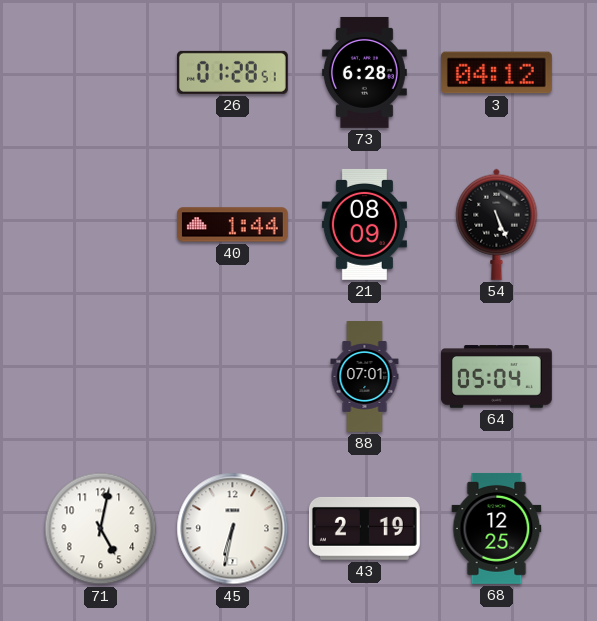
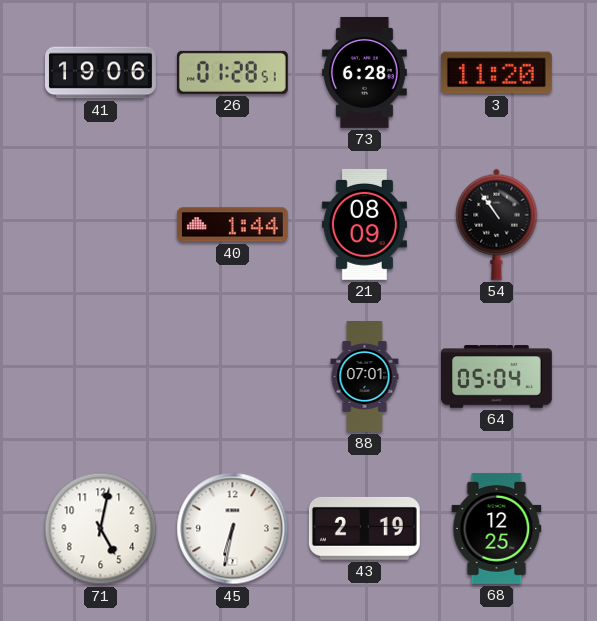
41: none -> 19:06 (101, 73)
3: 04:12 -> 11:20 (496, 73)
54: 5:26 -> 10:54 (497, 224)
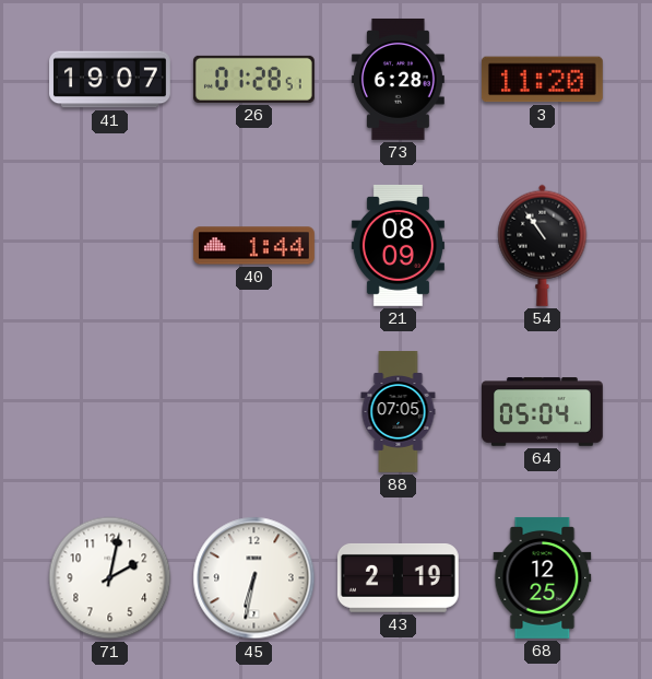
41: 19:06 -> 19:07 (110, 80)
88: 07:01 -> 07:05 (399, 412)
71: 5:02 -> 2:02 (110, 578)
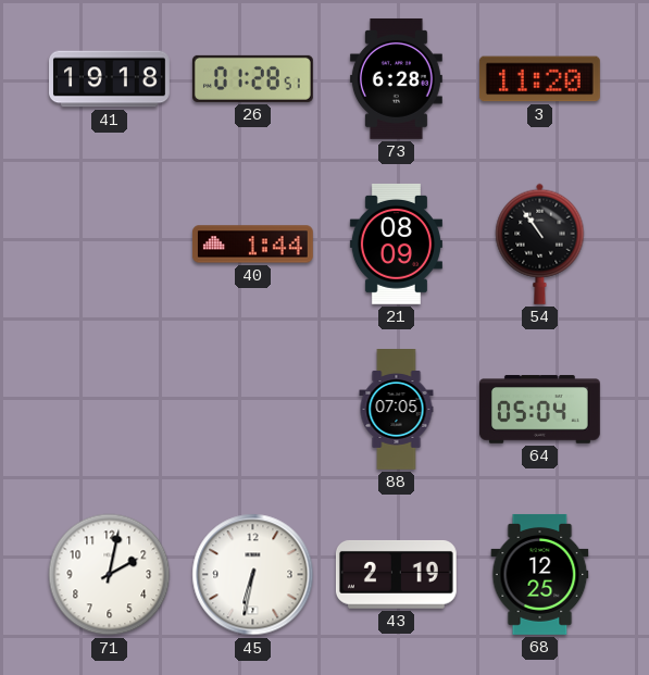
41: 19:07 -> 19:18 (110, 79)
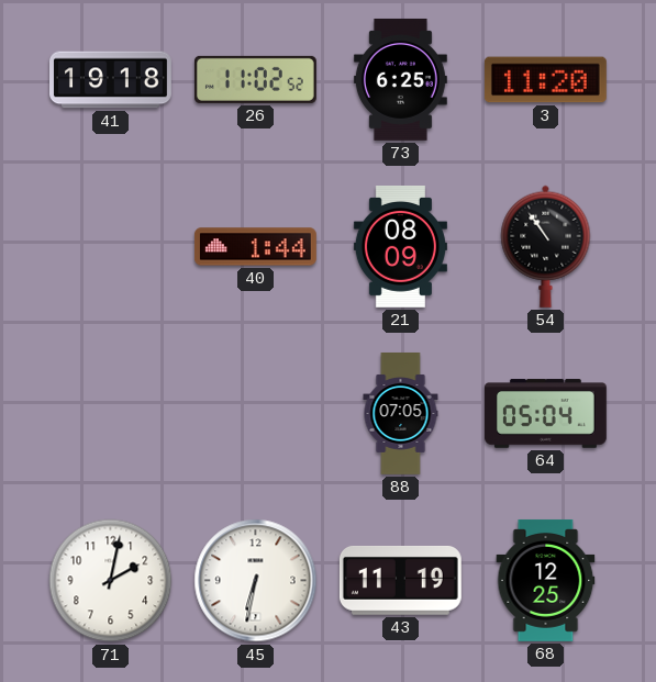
26: 01:28 -> 11:02 (255, 79)
73: 6:28 -> 6:25 (400, 79)
43: 2:19 -> 11:19 (400, 580)
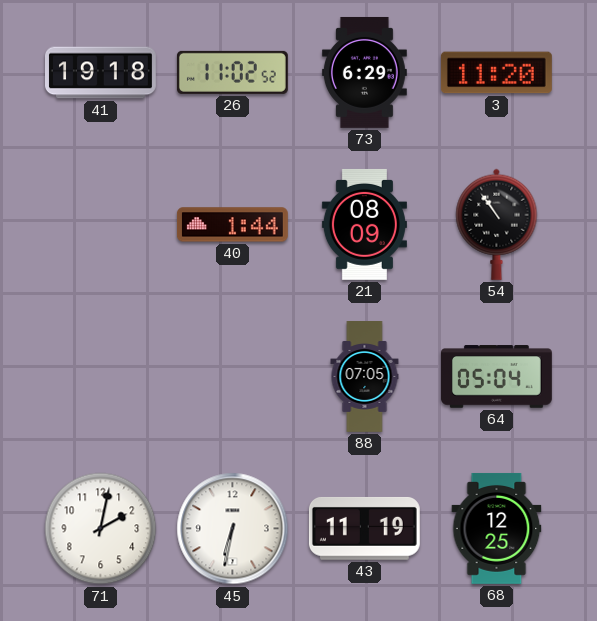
73: 6:25 -> 6:29 (364, 72)
